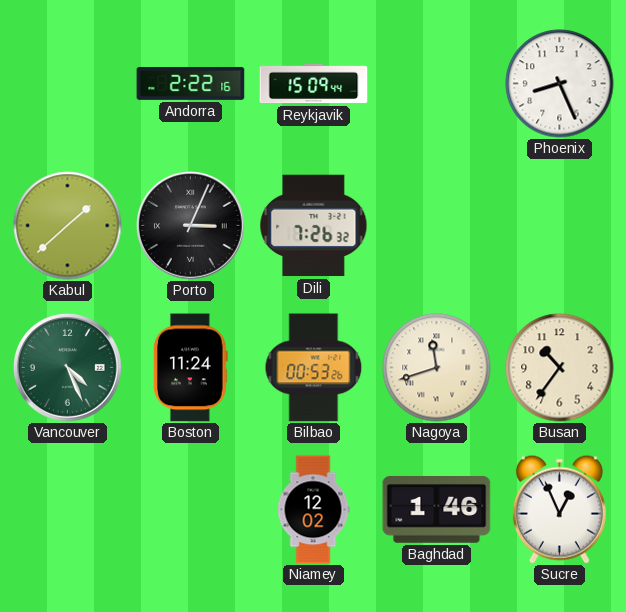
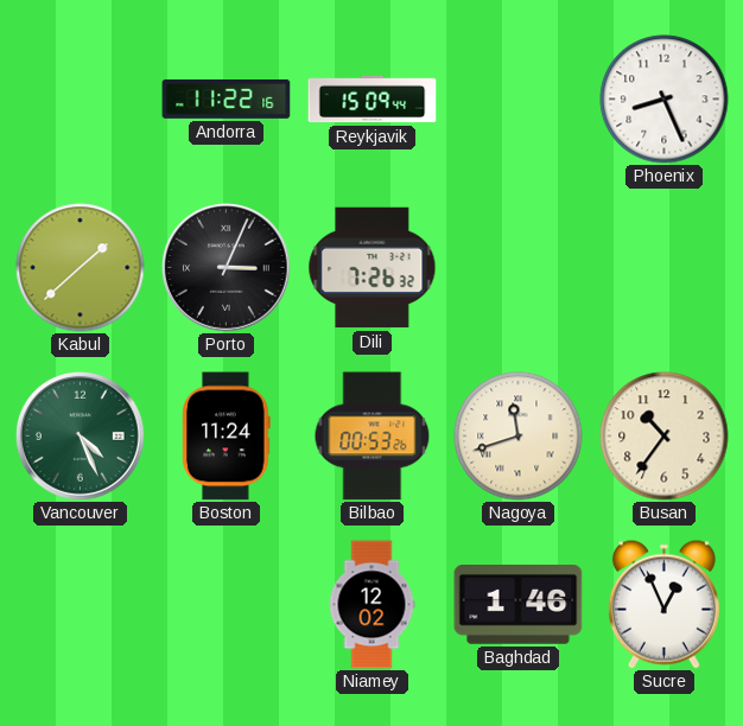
Andorra: 2:22 -> 11:22 (227, 98)
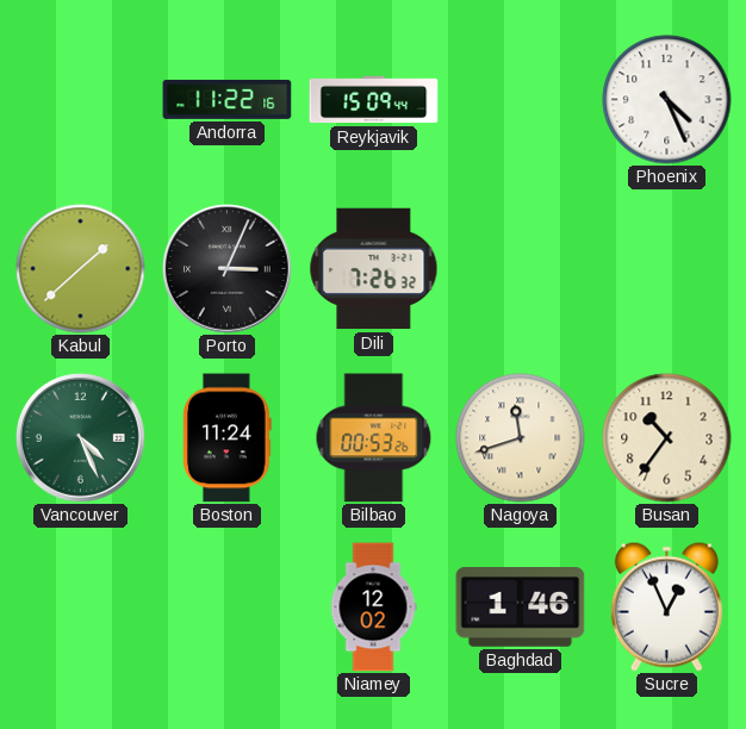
Phoenix: 8:26 -> 4:26 (667, 100)
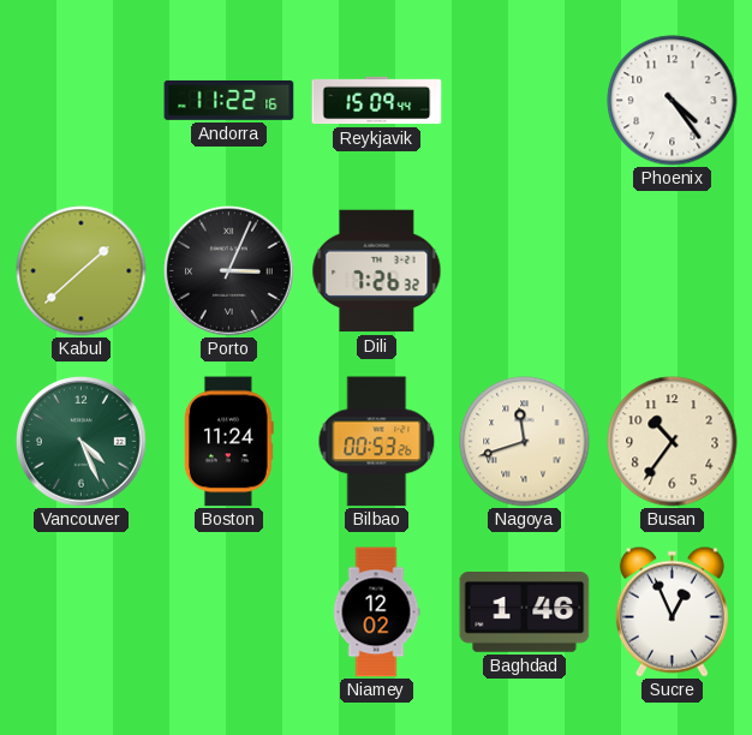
Phoenix: 4:26 -> 4:24 (673, 101)
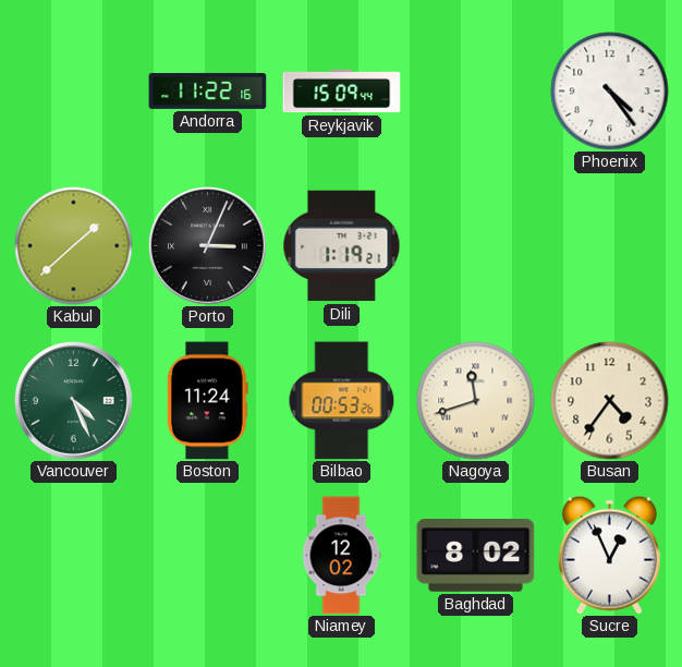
Dili: 7:26 -> 1:19 (342, 246)
Busan: 10:36 -> 4:36 (610, 401)
Baghdad: 1:46 -> 8:02 (476, 556)
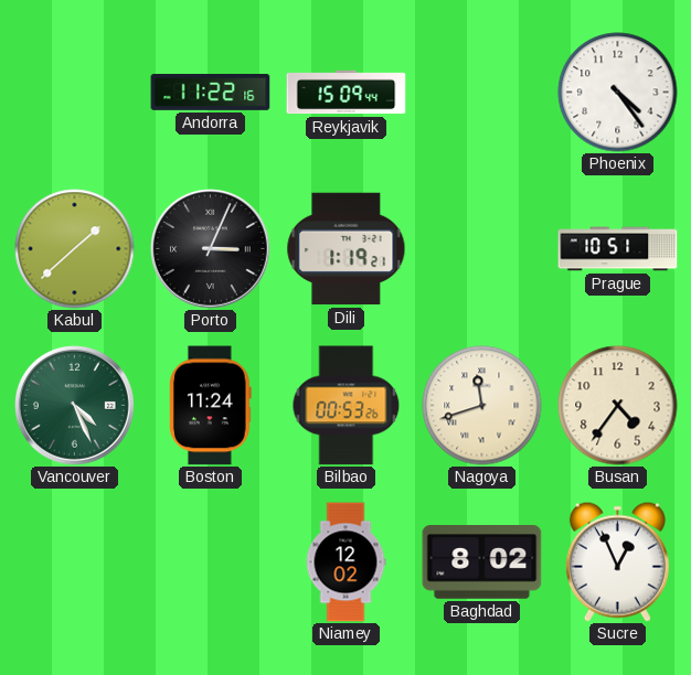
Prague: none -> 10:51 (618, 249)
